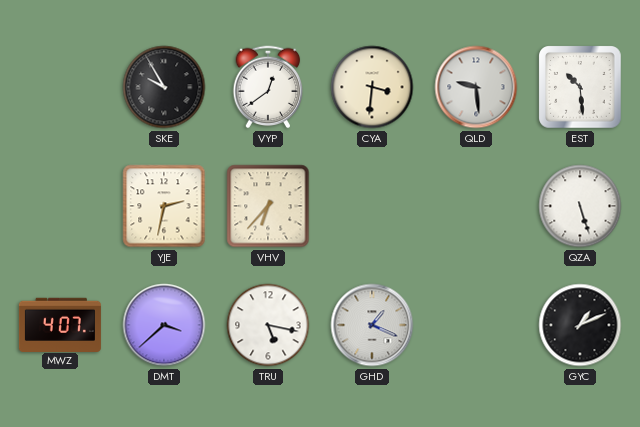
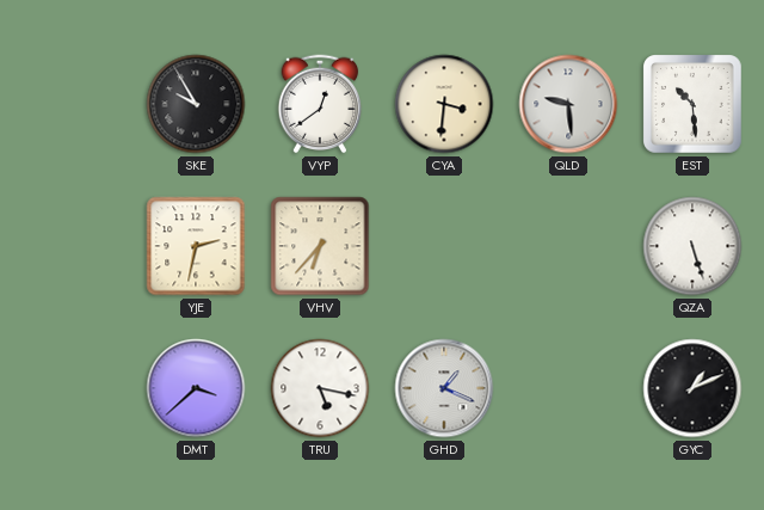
MWZ: 4:07 -> none (60, 324)
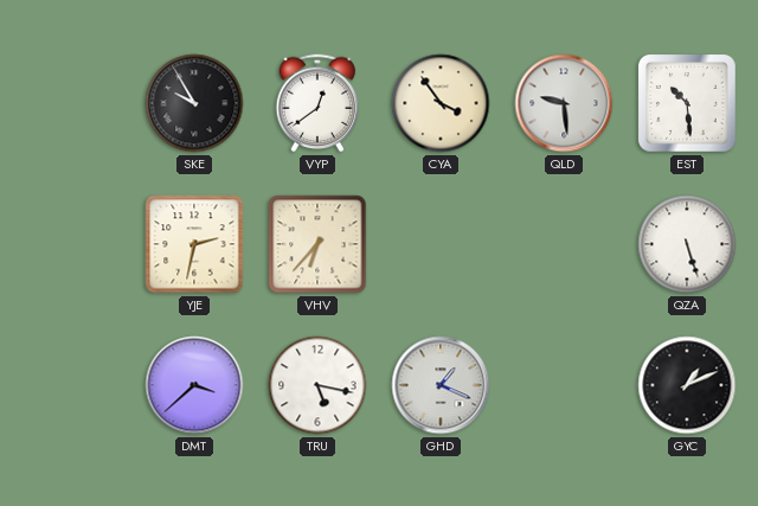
CYA: 3:31 -> 3:54 (441, 103)
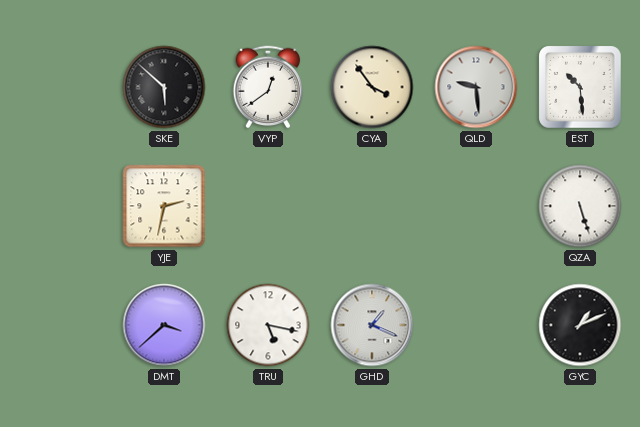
SKE: 9:55 -> 5:52 (164, 87)
VHV: 6:37 -> none (317, 244)
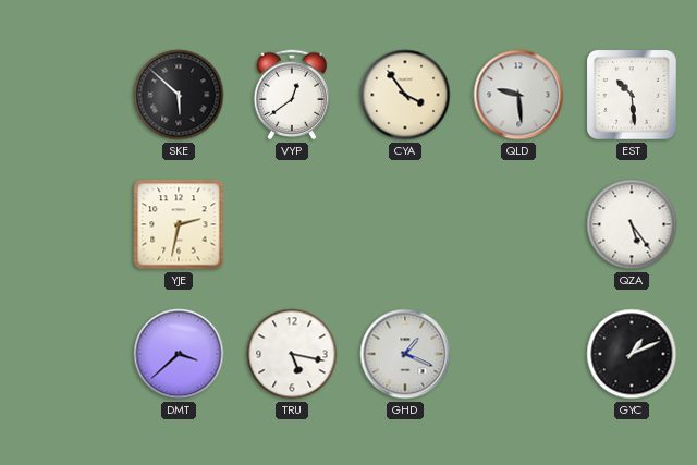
QZA: 5:27 -> 5:24 (632, 224)
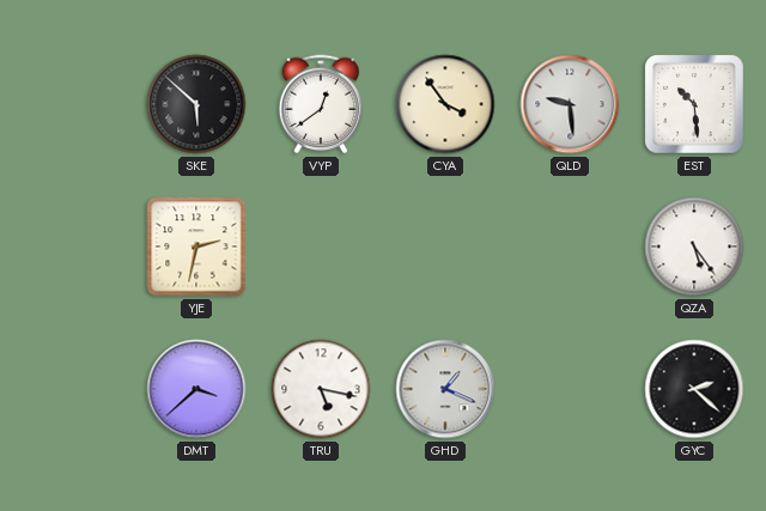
GYC: 1:11 -> 2:22 (694, 389)
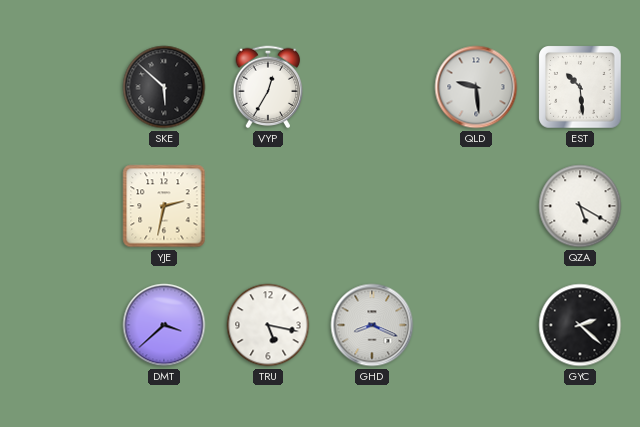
VYP: 12:39 -> 12:35 (268, 87)
CYA: 3:54 -> none (445, 104)
QZA: 5:24 -> 5:20 (580, 206)
GHD: 1:19 -> 8:19 (372, 325)
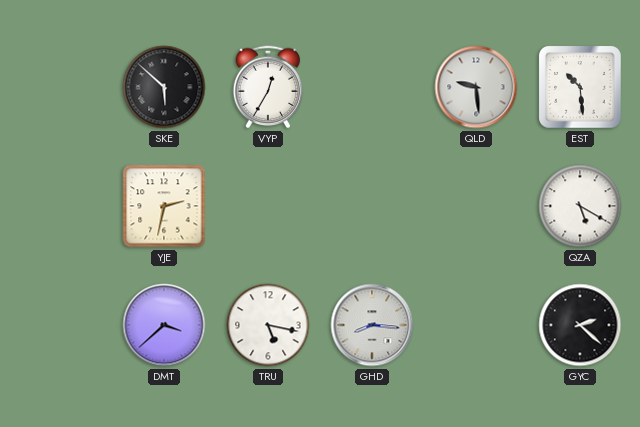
GHD: 8:19 -> 8:16 (372, 325)
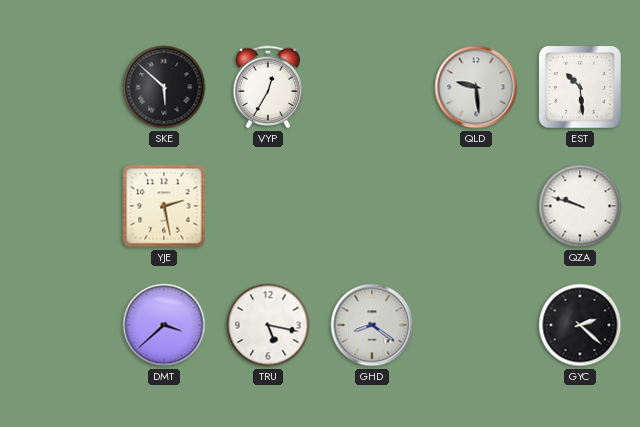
YJE: 2:32 -> 2:28 (164, 206)
QZA: 5:20 -> 9:48 (580, 206)
GHD: 8:16 -> 8:21 (372, 325)
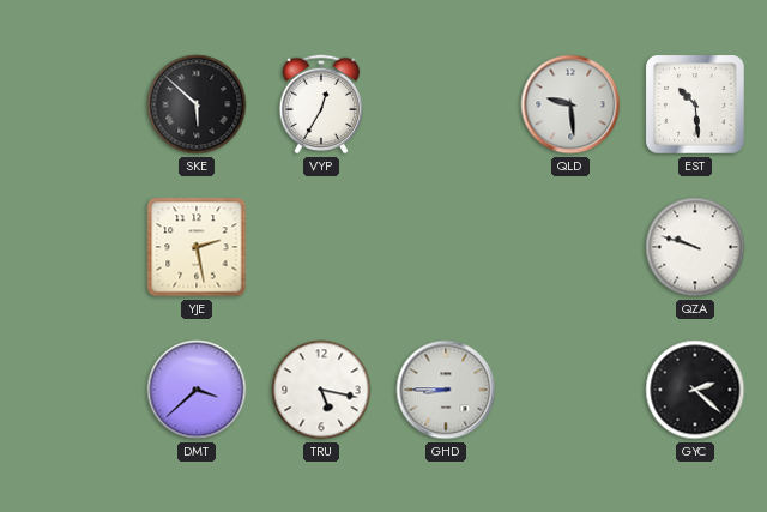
GHD: 8:21 -> 8:45 (446, 390)
